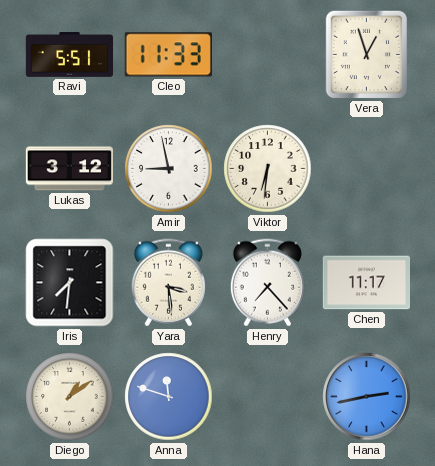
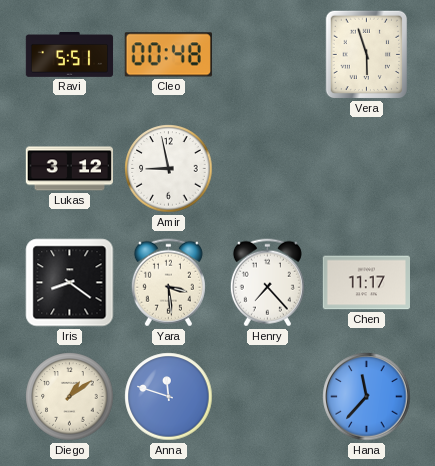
Cleo: 11:33 -> 00:48 (168, 55)
Vera: 12:57 -> 5:57 (367, 55)
Viktor: 6:31 -> none (268, 169)
Iris: 7:31 -> 8:21 (70, 283)
Hana: 2:43 -> 11:37 (367, 397)
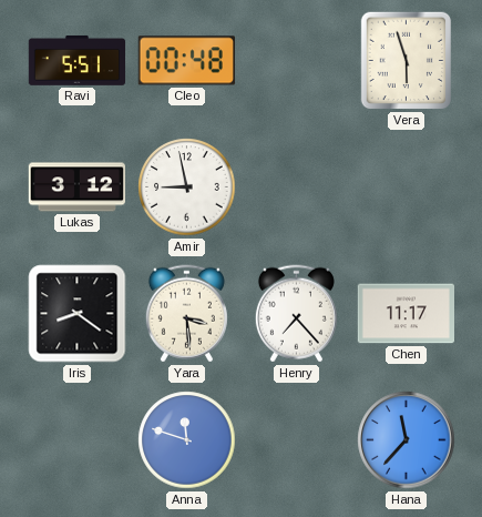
Diego: 1:09 -> none (70, 397)
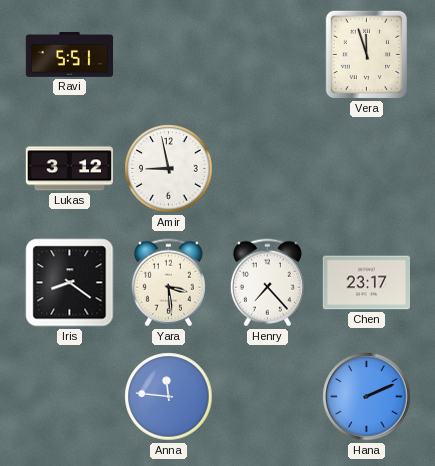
Cleo: 00:48 -> none (186, 61)
Vera: 5:57 -> 11:57 (367, 55)
Chen: 11:17 -> 23:17 (366, 283)
Anna: 11:48 -> 11:46 (169, 397)
Hana: 11:37 -> 2:11 (367, 397)
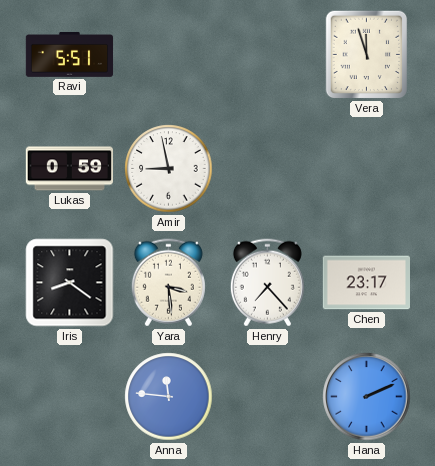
Lukas: 3:12 -> 0:59 (69, 169)
